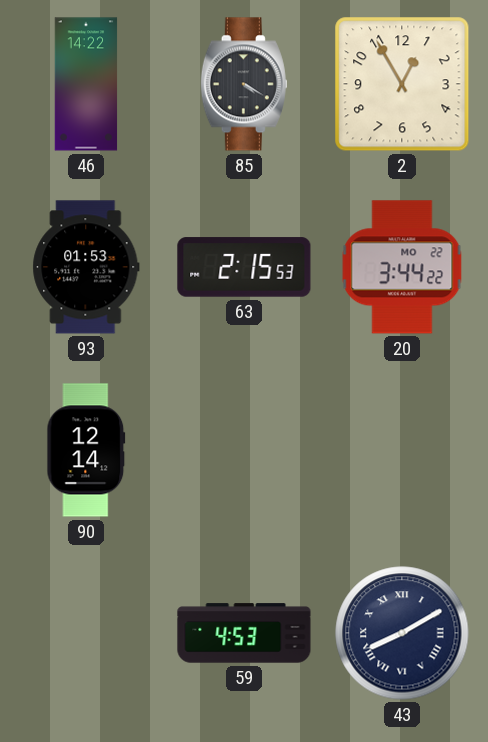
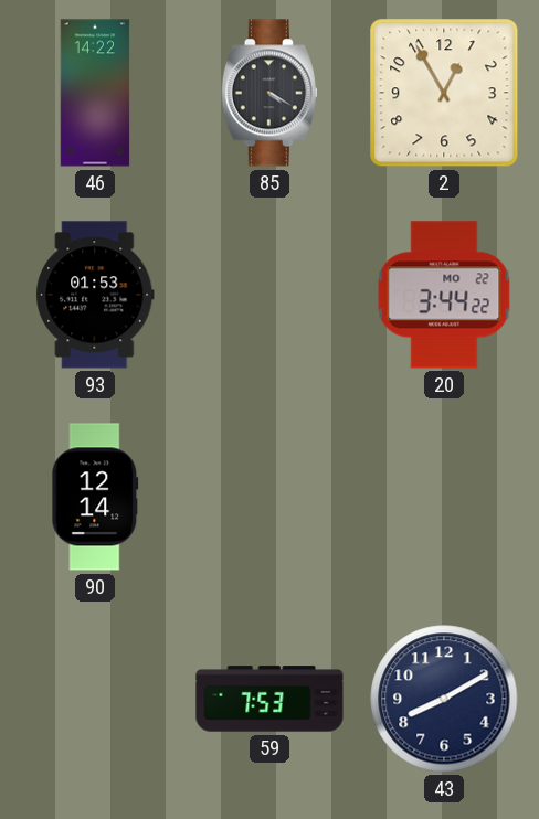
63: 2:15 -> none (244, 267)
59: 4:53 -> 7:53 (269, 699)
43 numerals: Roman -> Arabic (444, 699)
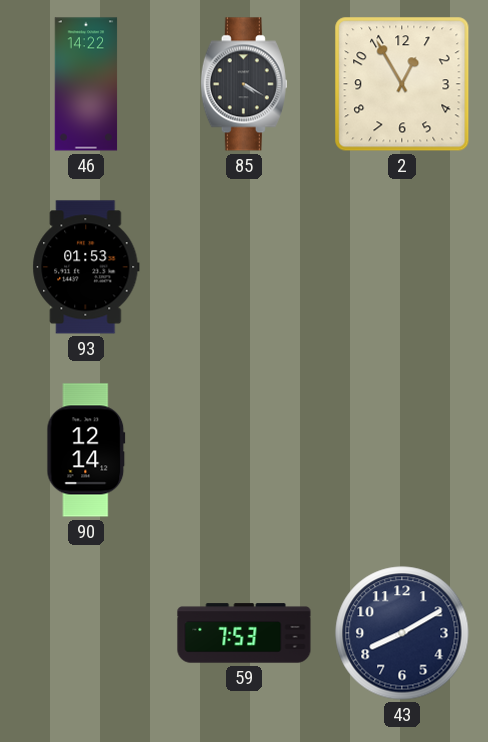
20: 3:44 -> none (444, 295)
